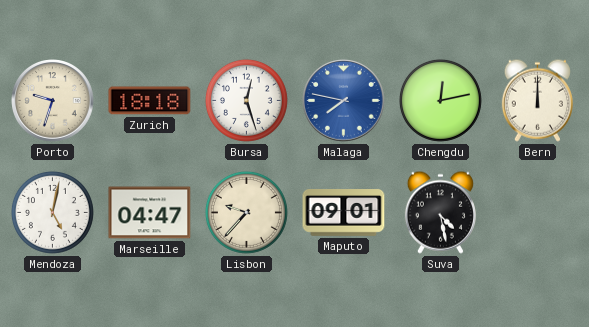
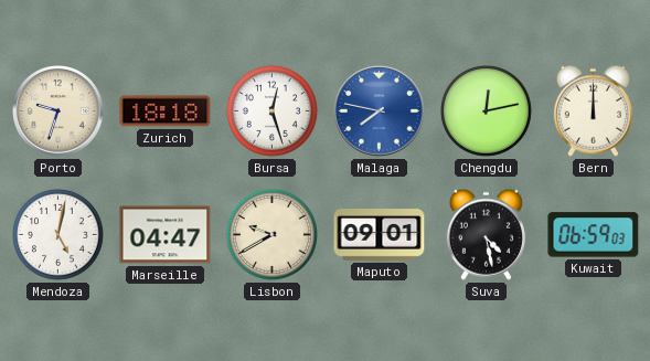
Lisbon: 9:37 -> 9:40 (271, 234)
Kuwait: none -> 06:59 (594, 235)
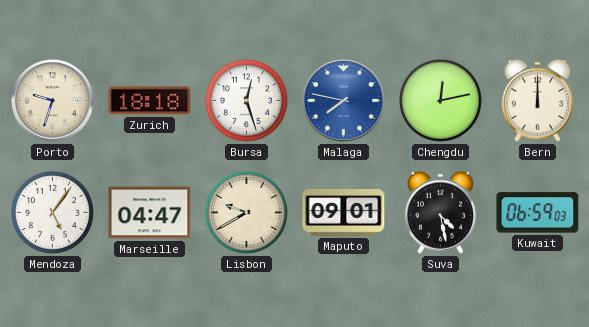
Mendoza: 5:02 -> 5:06 (52, 212)
